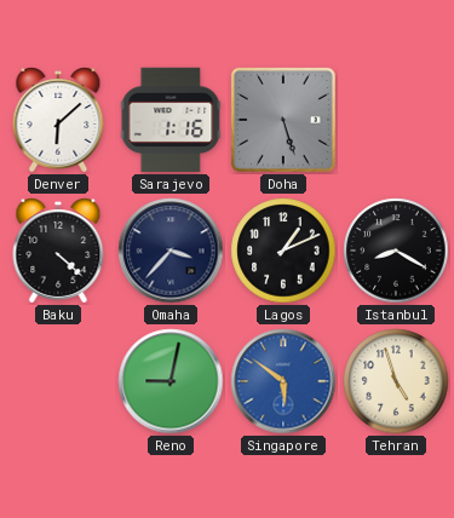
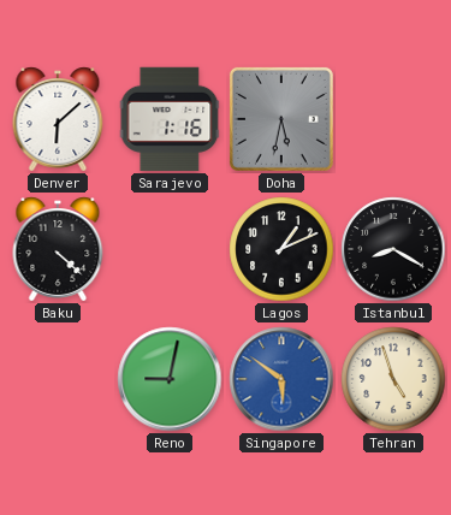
Doha: 5:27 -> 5:32 (281, 119)
Omaha: 3:37 -> none (171, 251)
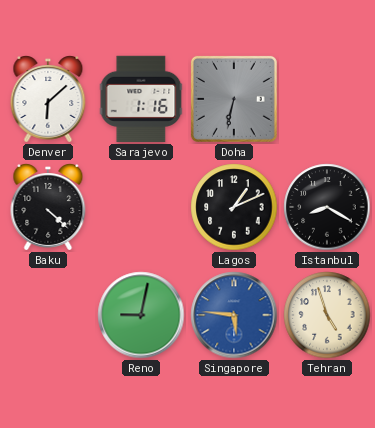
Doha: 5:32 -> 6:32 (234, 99)
Singapore: 5:51 -> 5:46 (234, 315)
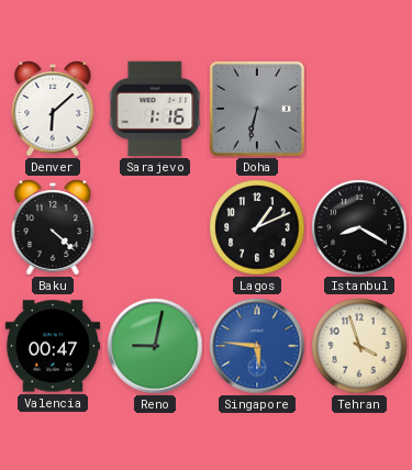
Valencia: none -> 00:47 (52, 346)
Tehran: 4:57 -> 3:57 (359, 346)
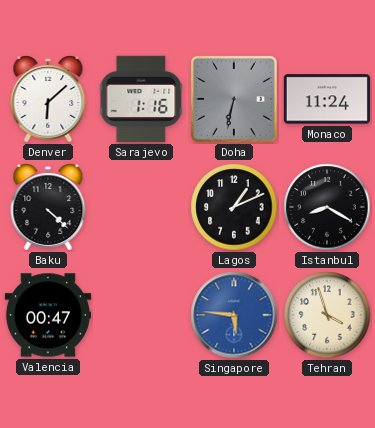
Monaco: none -> 11:24 (327, 99)
Reno: 9:02 -> none (155, 346)
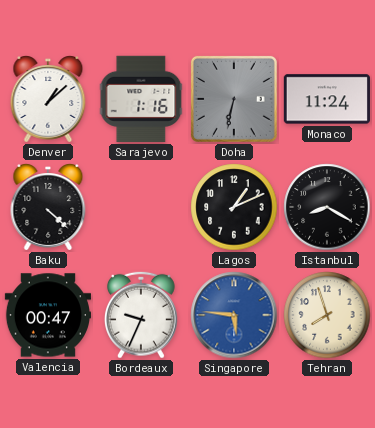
Denver: 6:08 -> 1:08 (48, 99)
Bordeaux: none -> 9:34 (141, 315)
Tehran: 3:57 -> 7:57 (327, 315)
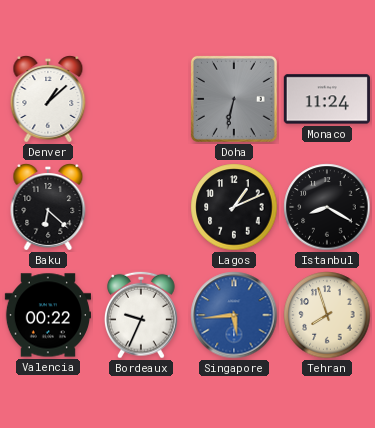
Sarajevo: 1:16 -> none (141, 99)
Baku: 4:22 -> 6:22 (48, 207)
Valencia: 00:47 -> 00:22 (47, 315)
Singapore: 5:46 -> 5:44 (234, 315)
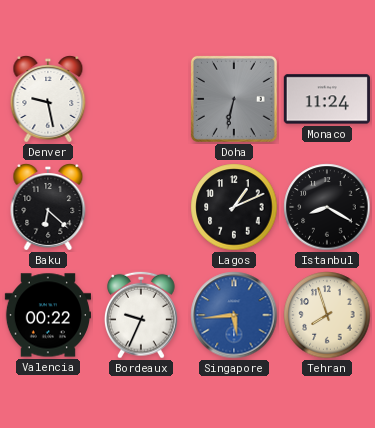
Denver: 1:08 -> 9:28 (48, 99)
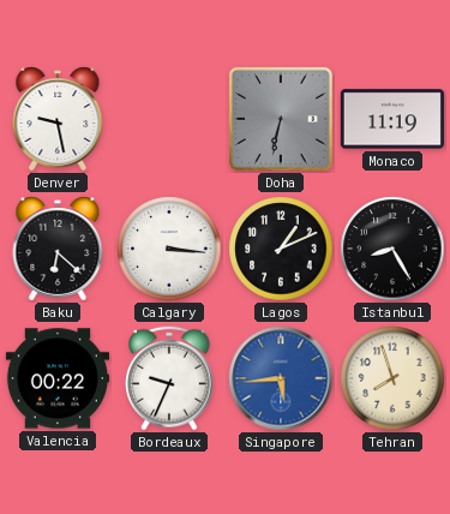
Monaco: 11:24 -> 11:19 (392, 119)
Calgary: none -> 3:16 (169, 249)
Istanbul: 8:20 -> 8:25 (392, 249)
